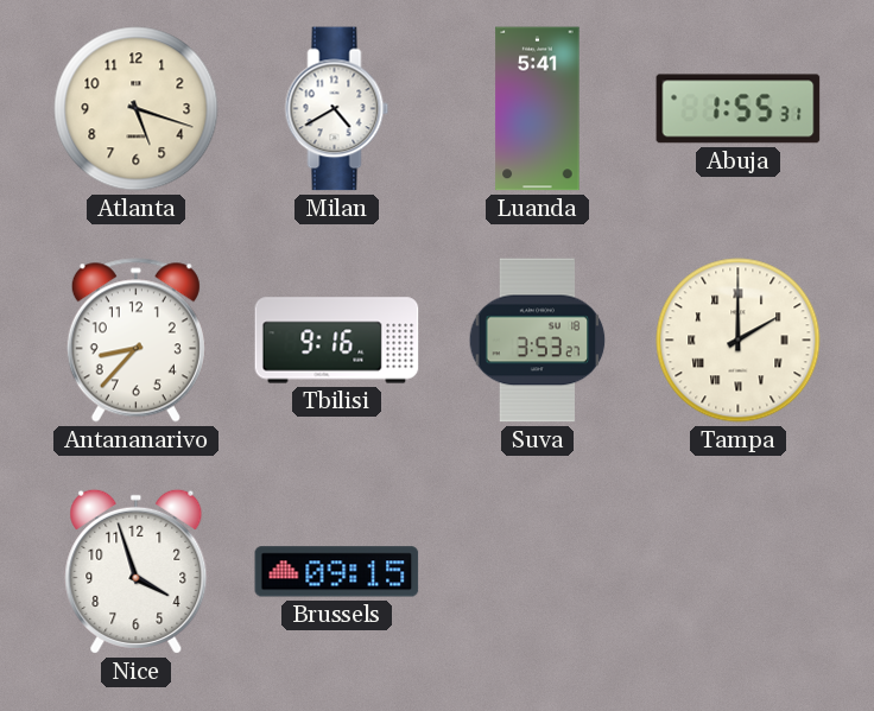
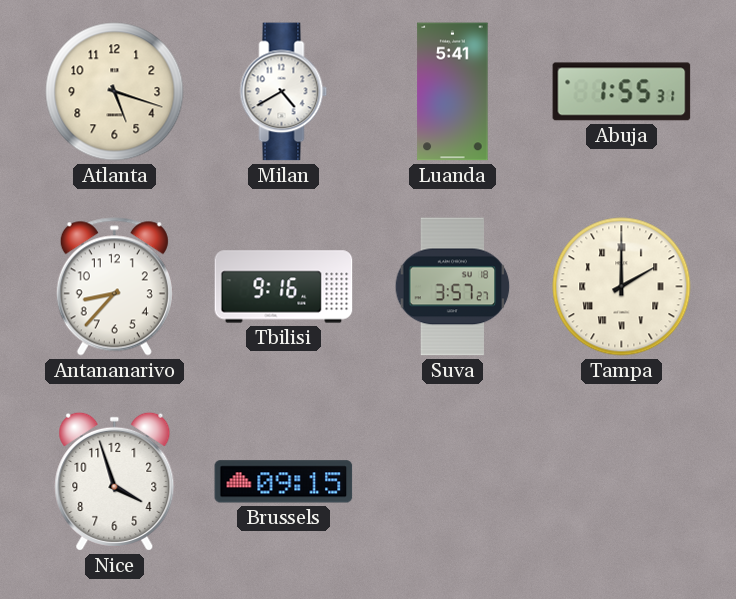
Suva: 3:53 -> 3:57 (453, 287)
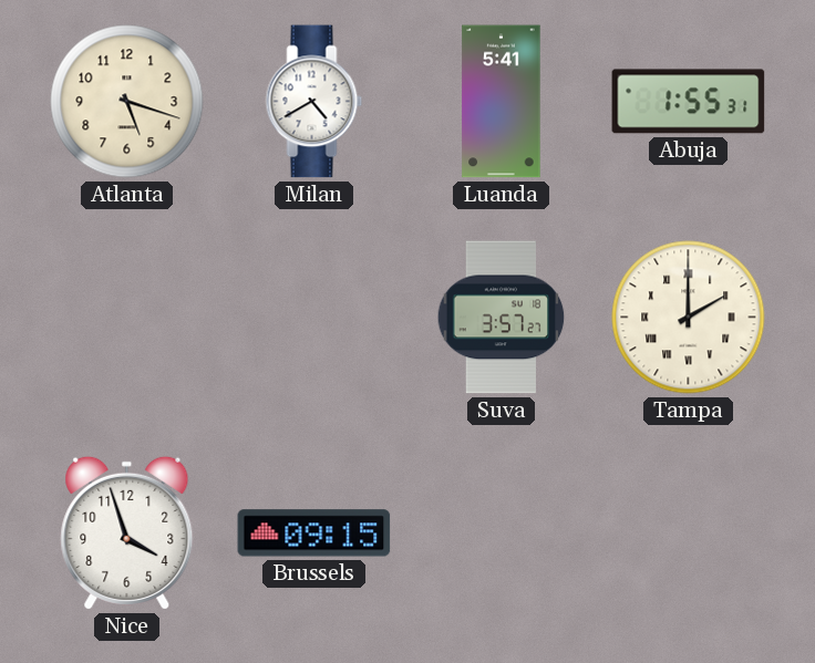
Antananarivo: 8:37 -> none (114, 287)
Tbilisi: 9:16 -> none (284, 287)
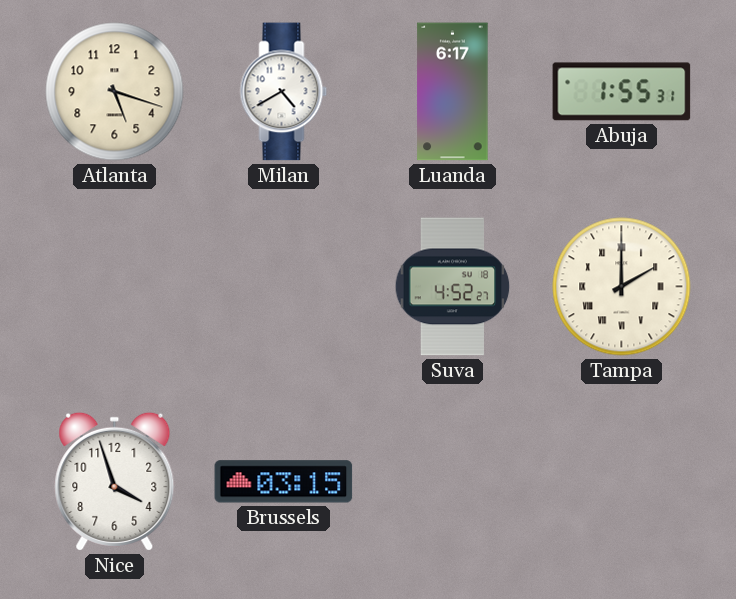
Luanda: 5:41 -> 6:17 (453, 92)
Suva: 3:57 -> 4:52 (453, 287)
Brussels: 09:15 -> 03:15 (284, 482)
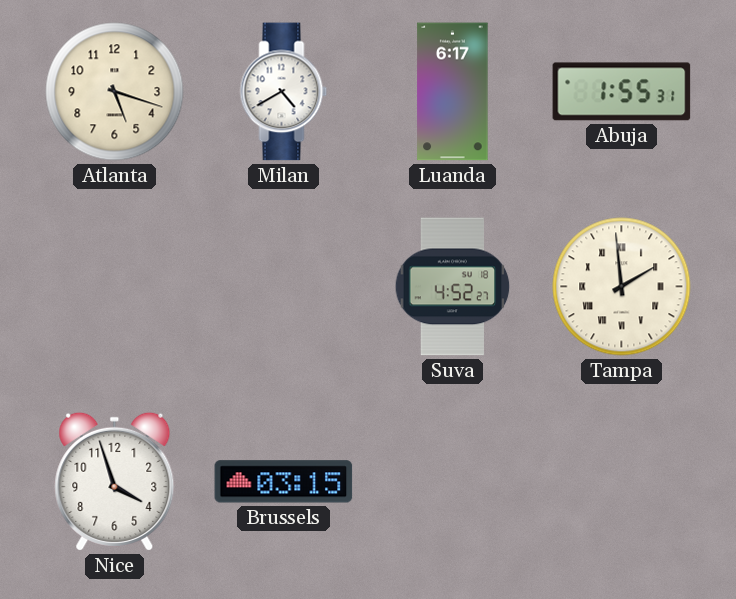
Tampa: 2:00 -> 1:59 (622, 287)
